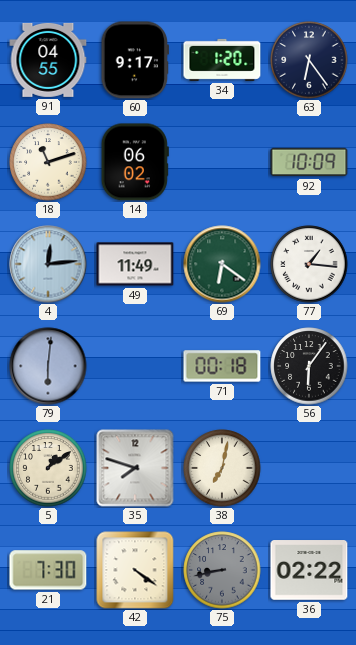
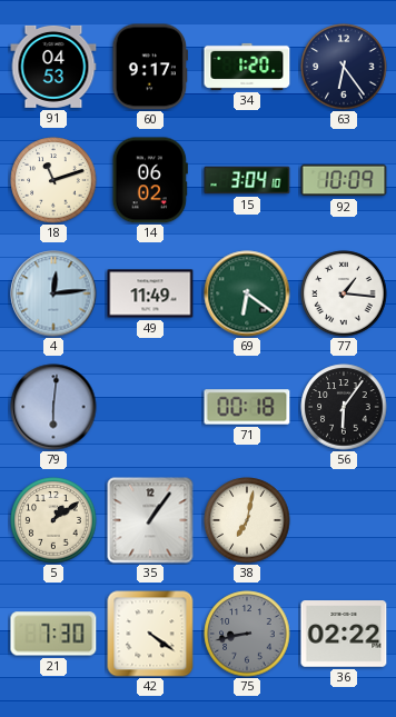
91: 04:55 -> 04:53 (53, 67)
15: none -> 3:04 (247, 180)
35: 7:48 -> 1:06 (150, 520)
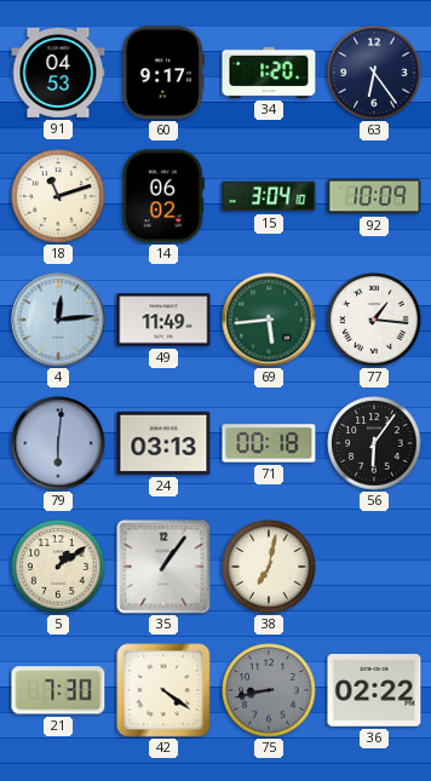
69: 6:21 -> 5:44 (269, 320)
24: none -> 03:13 (163, 443)
